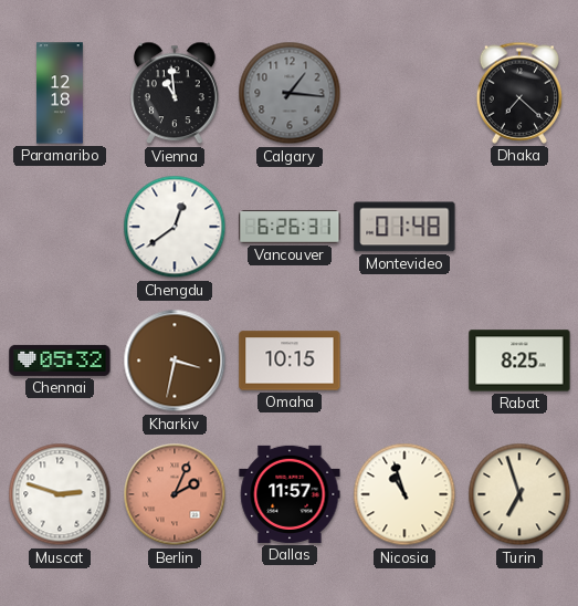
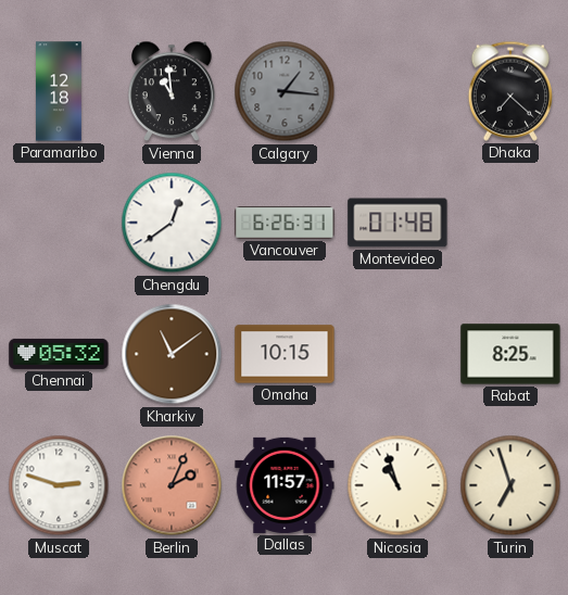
Kharkiv: 3:32 -> 11:09 (172, 354)
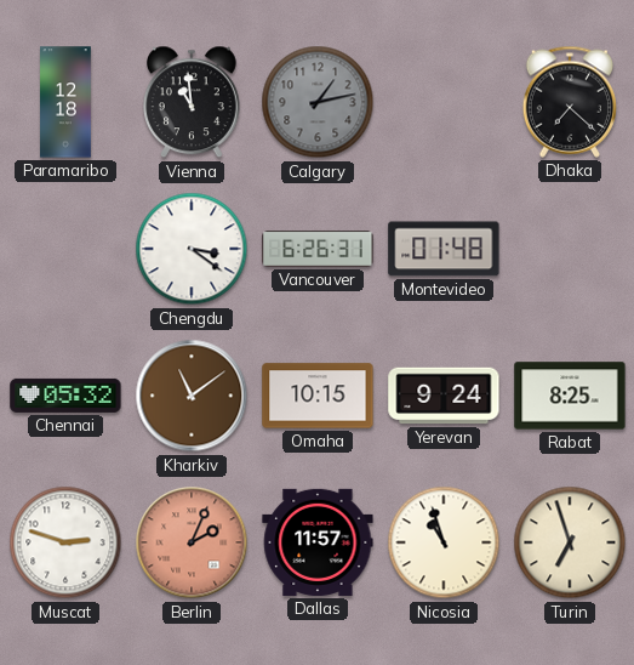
Calgary: 1:16 -> 1:13 (318, 102)
Chengdu: 12:39 -> 3:21 (192, 249)
Yerevan: none -> 9:24 (444, 396)
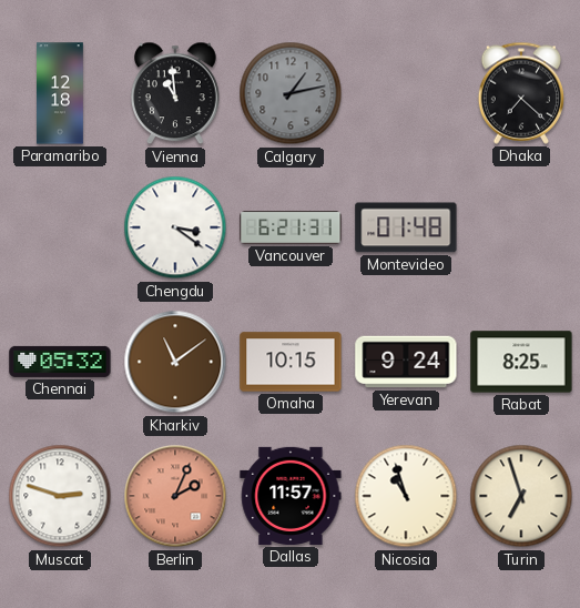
Vancouver: 6:26 -> 6:21 (291, 227)
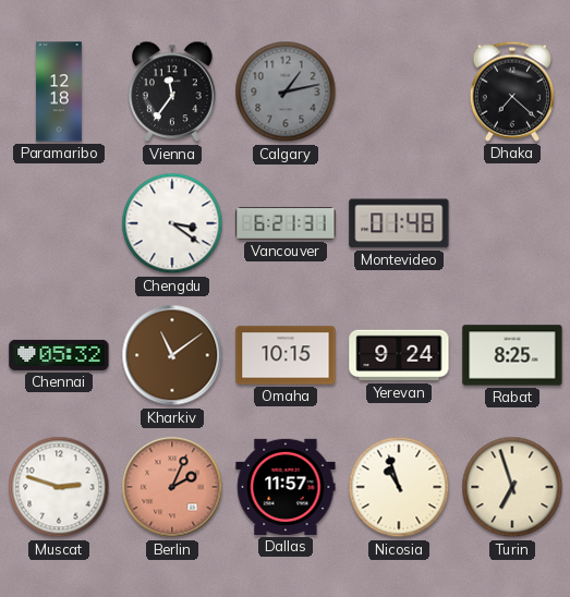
Vienna: 10:59 -> 11:36 (173, 92)
